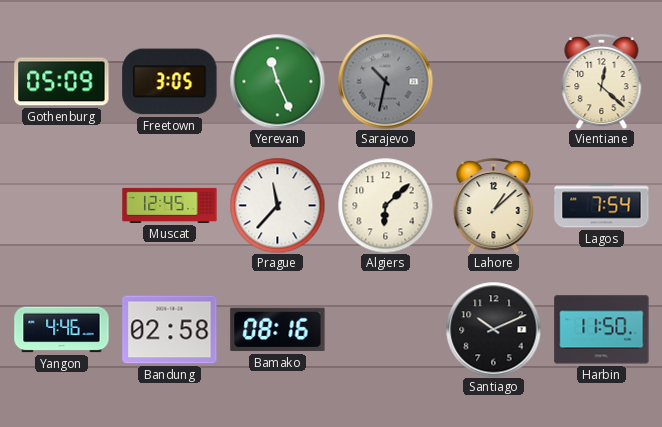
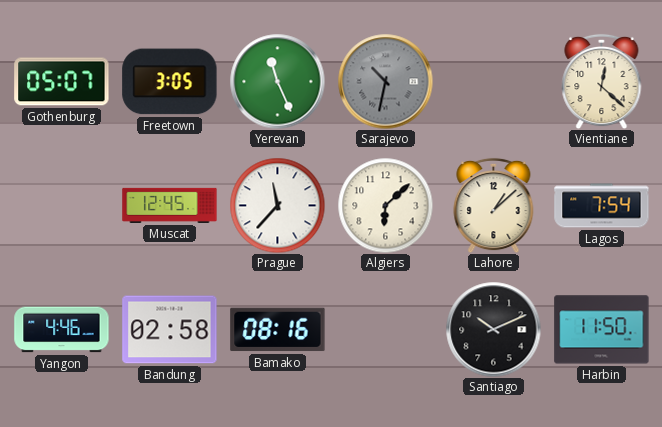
Gothenburg: 05:09 -> 05:07 (62, 82)
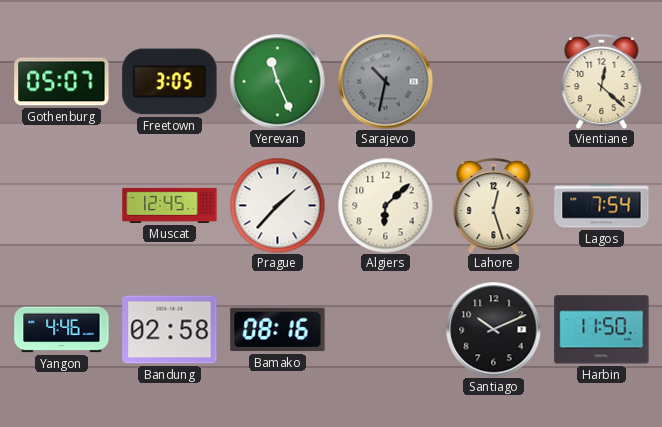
Prague: 11:37 -> 1:37 (277, 205)
Lahore: 1:08 -> 12:27 (494, 205)
